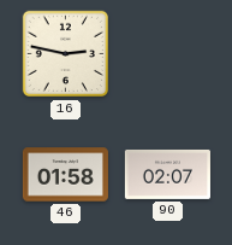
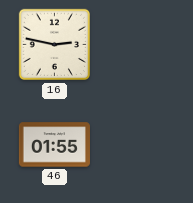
46: 01:58 -> 01:55 (54, 145)
90: 02:07 -> none (167, 174)
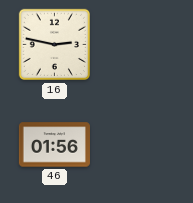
46: 01:55 -> 01:56 (54, 145)
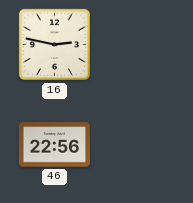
46: 01:56 -> 22:56 (54, 145)
